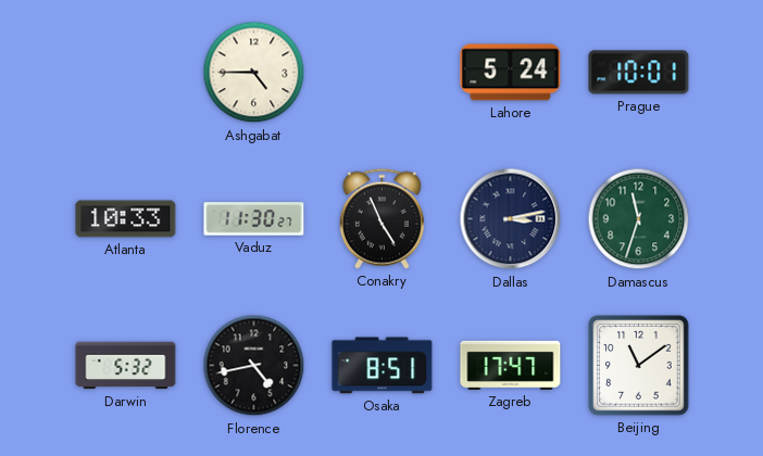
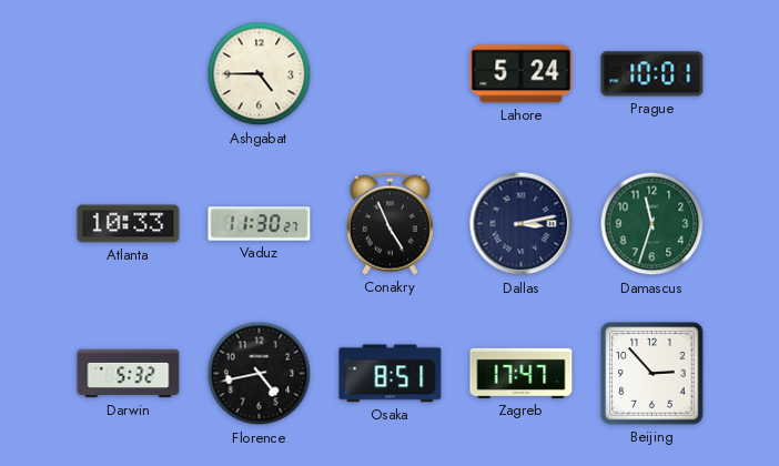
Beijing: 11:09 -> 2:53 (652, 374)
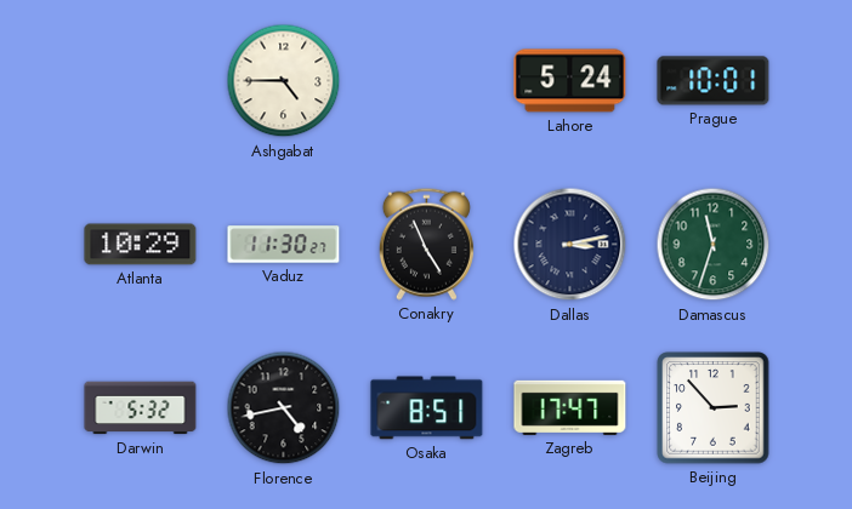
Atlanta: 10:33 -> 10:29 (141, 245)
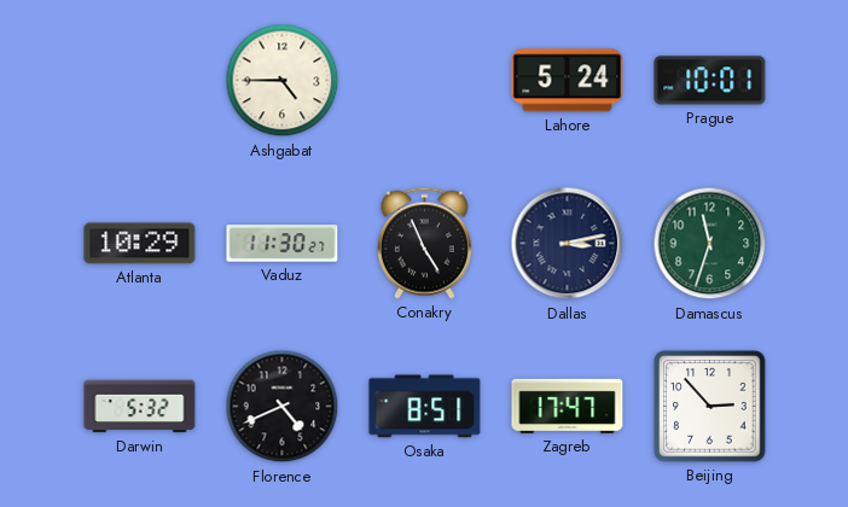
Florence: 4:43 -> 4:41 (283, 407)
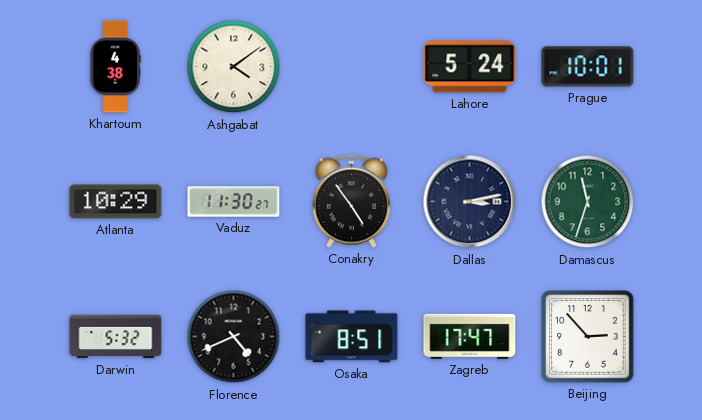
Khartoum: none -> 4:38 (115, 67)
Ashgabat: 4:45 -> 4:09 (234, 67)
Conakry: 4:56 -> 4:54 (351, 201)
